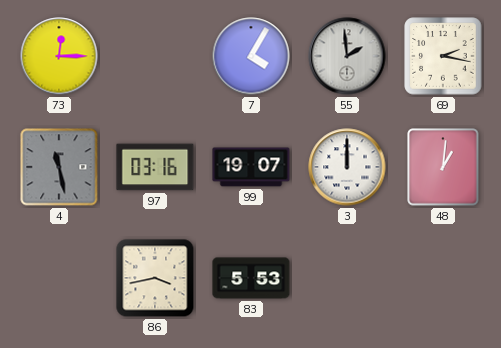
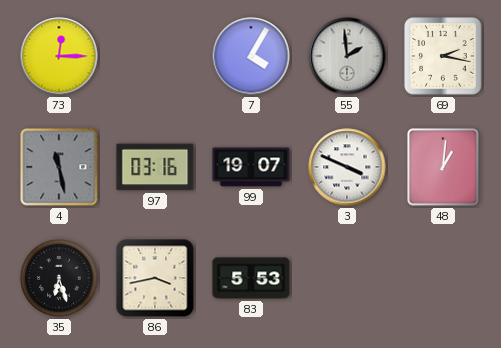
3: 12:00 -> 3:49 (347, 167)
35: none -> 6:27 (59, 278)
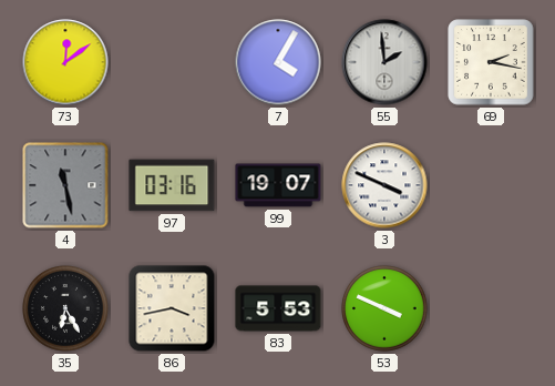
73: 12:15 -> 12:09 (65, 62)
48: 1:01 -> none (443, 167)
35: 6:27 -> 6:25 (65, 308)
53: none -> 3:49 (384, 308)
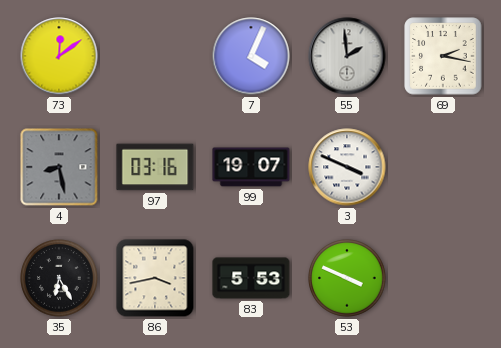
7: 4:05 -> 4:04 (251, 56)
4: 11:28 -> 8:28 (59, 167)
